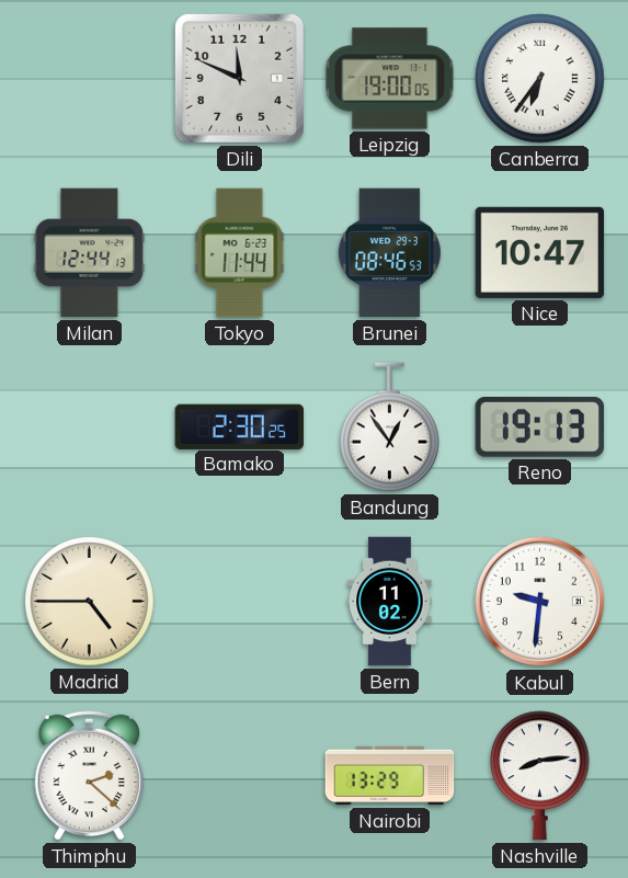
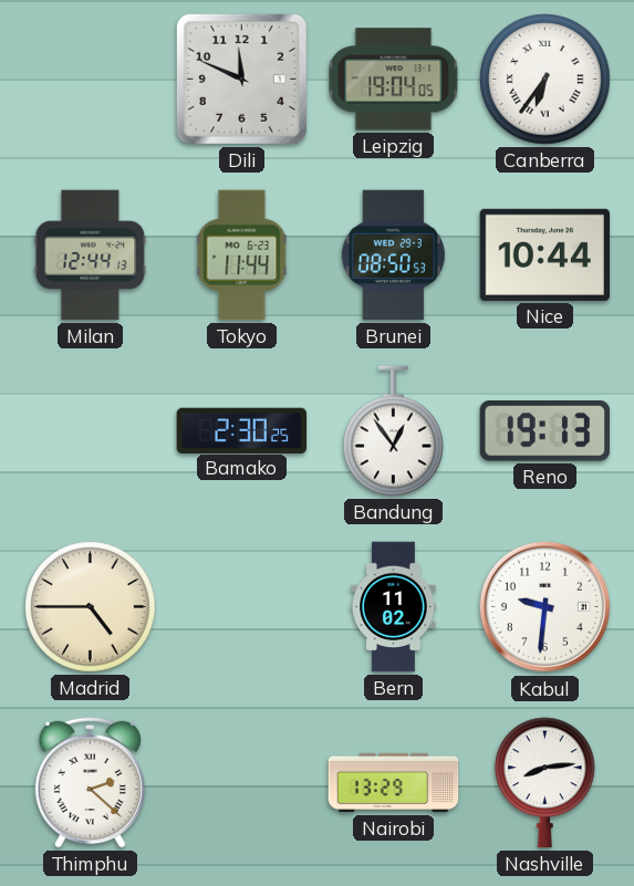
Leipzig: 19:00 -> 19:04 (394, 80)
Brunei: 08:46 -> 08:50 (393, 256)
Nice: 10:47 -> 10:44 (545, 254)
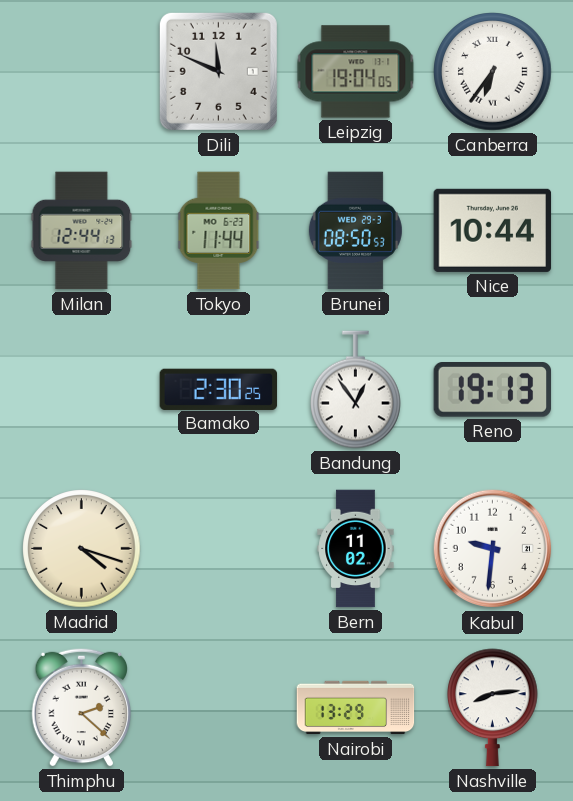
Madrid: 4:45 -> 4:18 (82, 549)
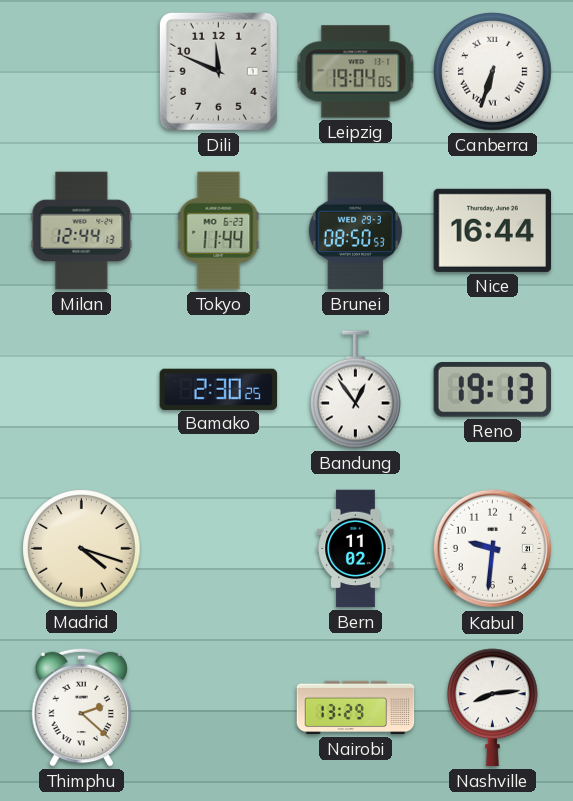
Canberra: 6:36 -> 6:33 (493, 72)
Nice: 10:44 -> 16:44 (493, 230)
